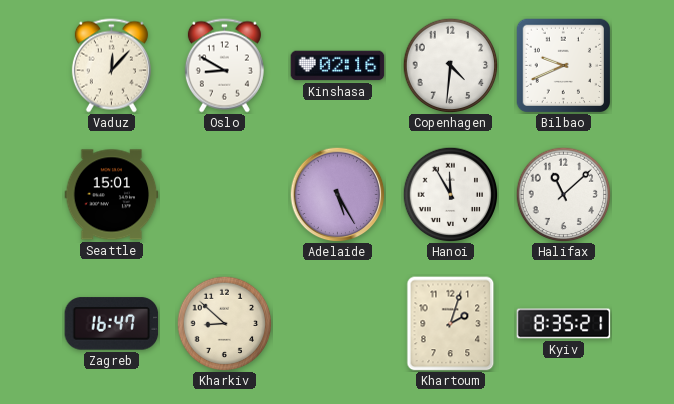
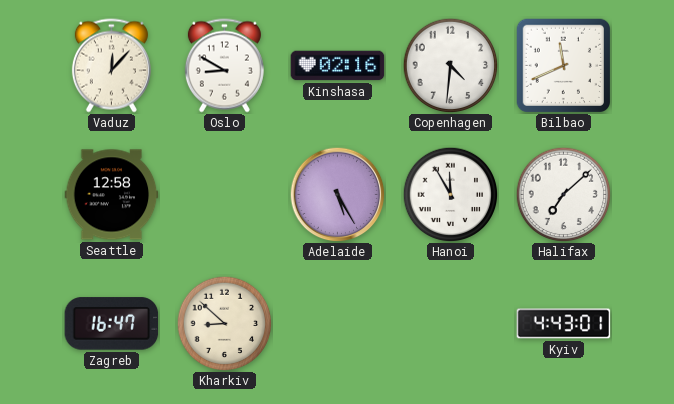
Bilbao: 9:41 -> 11:41 (563, 65)
Seattle: 15:01 -> 12:58 (112, 195)
Halifax: 11:08 -> 7:08 (563, 194)
Khartoum: 2:03 -> none (451, 324)
Kyiv: 8:35 -> 4:43 (564, 324)
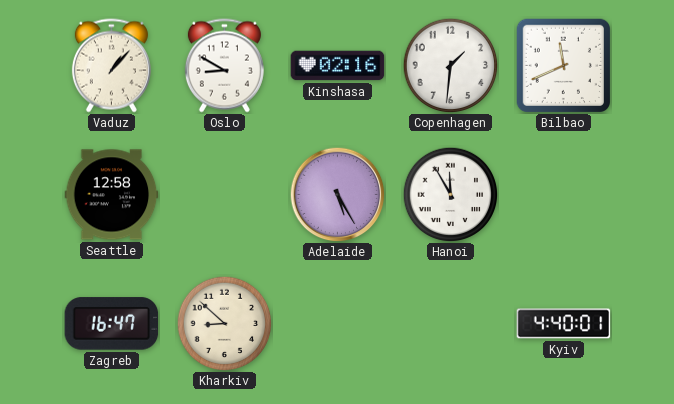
Vaduz: 12:07 -> 1:07 (111, 66)
Copenhagen: 4:31 -> 1:31 (450, 65)
Halifax: 7:08 -> none (563, 194)
Kyiv: 4:43 -> 4:40 (564, 324)
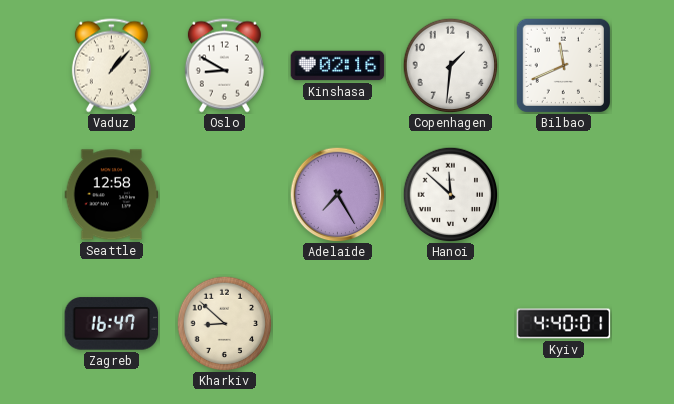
Adelaide: 5:25 -> 7:25 (337, 194)
Hanoi: 11:55 -> 11:52 (450, 194)
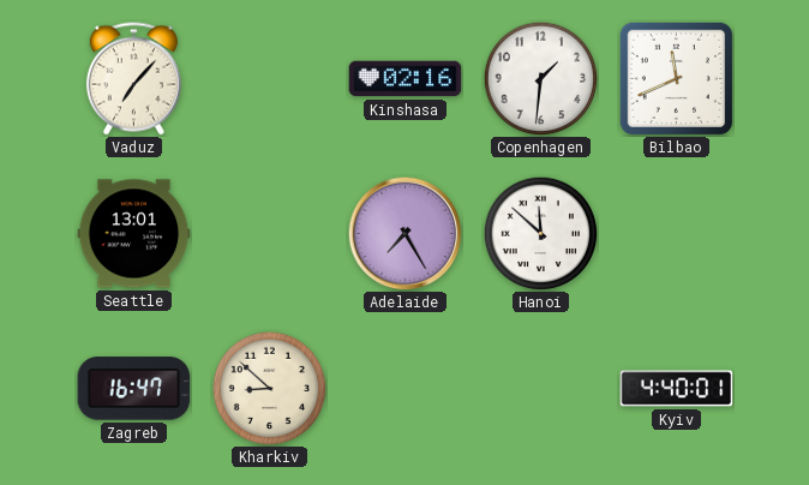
Vaduz: 1:07 -> 7:07 (133, 79)
Oslo: 8:50 -> none (224, 66)
Seattle: 12:58 -> 13:01 (134, 234)
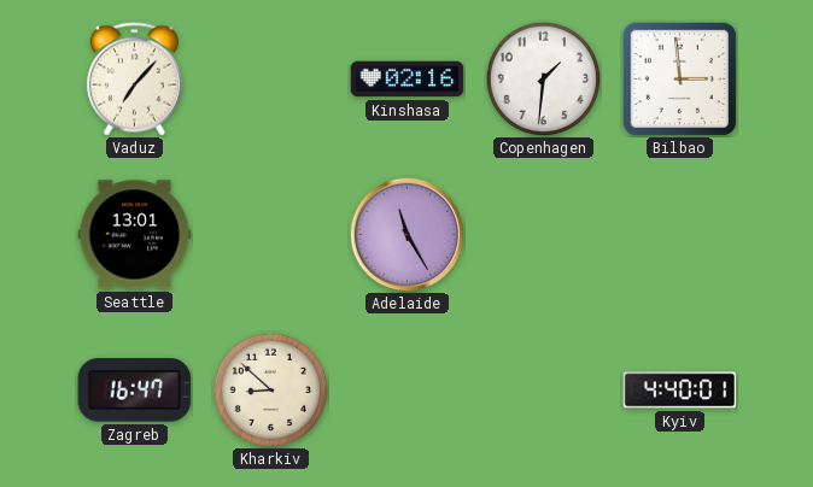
Bilbao: 11:41 -> 2:59 (679, 78)
Adelaide: 7:25 -> 11:25 (406, 234)
Hanoi: 11:52 -> none (540, 233)
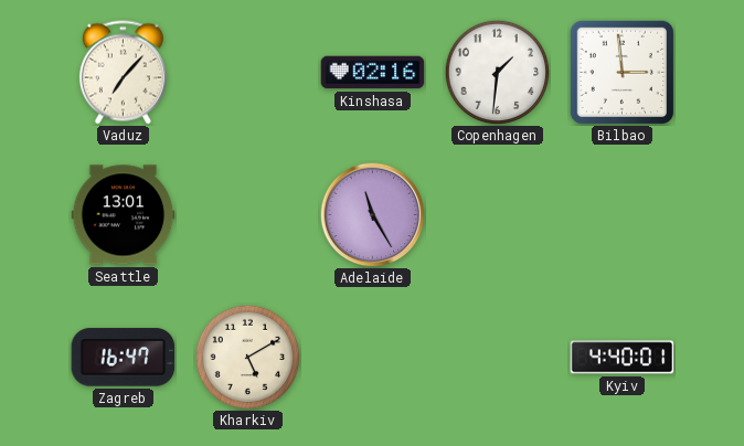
Kharkiv: 8:52 -> 5:10 (247, 357)
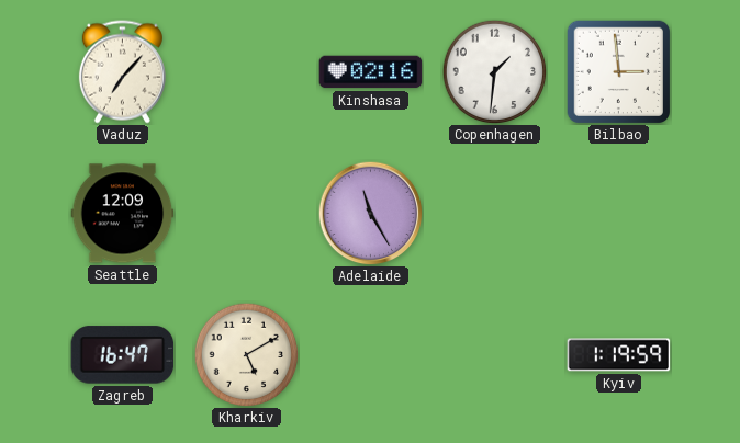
Seattle: 13:01 -> 12:09 (123, 214)
Kyiv: 4:40 -> 1:19 (619, 355)
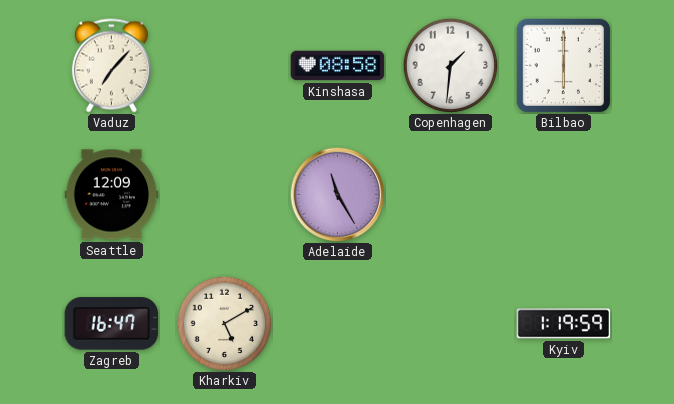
Kinshasa: 02:16 -> 08:58 (338, 66)
Bilbao: 2:59 -> 6:00 (563, 65)
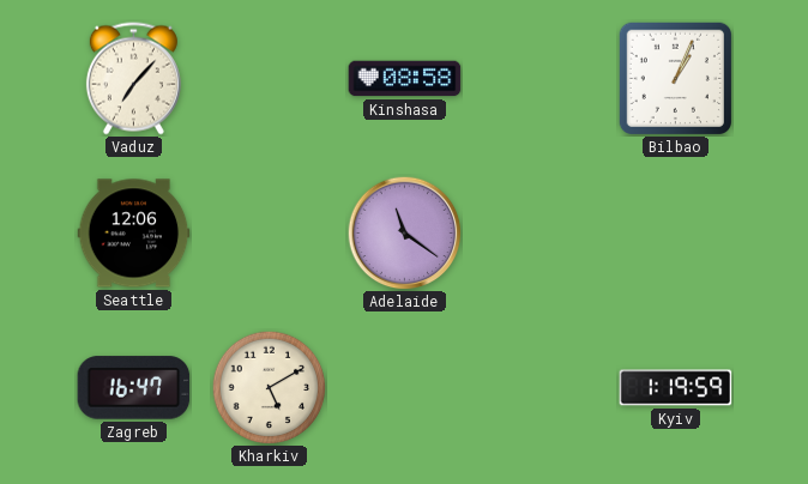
Copenhagen: 1:31 -> none (450, 65)
Bilbao: 6:00 -> 1:04 (675, 78)
Seattle: 12:09 -> 12:06 (134, 234)
Adelaide: 11:25 -> 11:21 (404, 232)
